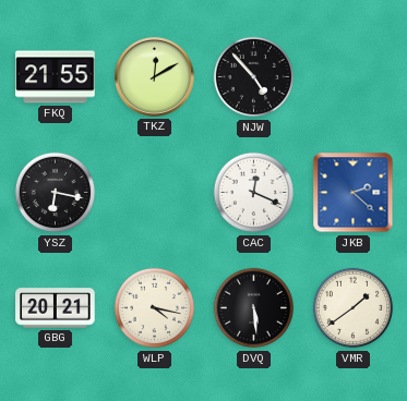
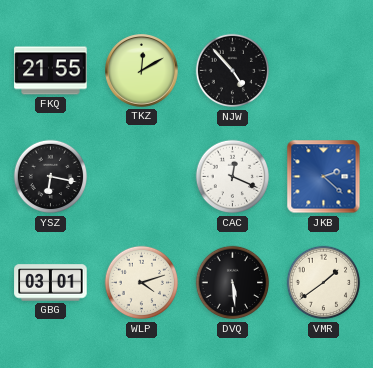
GBG: 20:21 -> 03:01 (51, 283)
WLP: 4:17 -> 4:12 (142, 283)
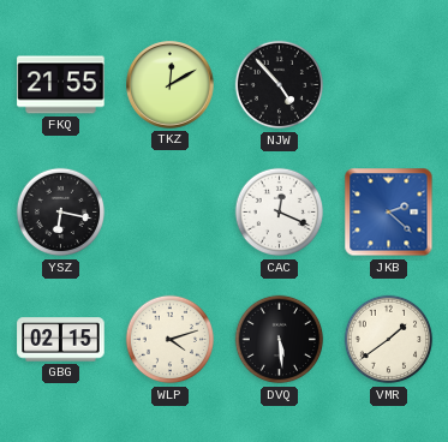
GBG: 03:01 -> 02:15 (61, 340)
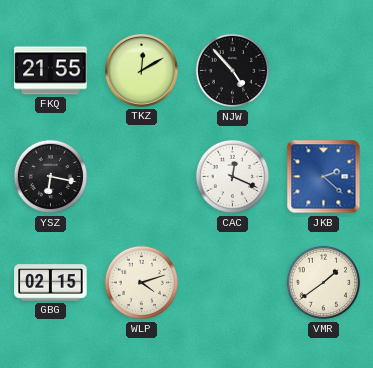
DVQ: 5:29 -> none (280, 340)
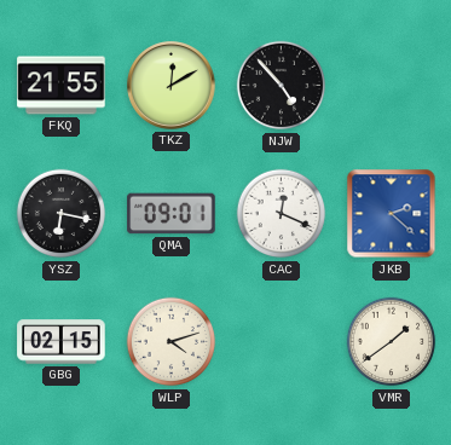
QMA: none -> 09:01 (172, 214)
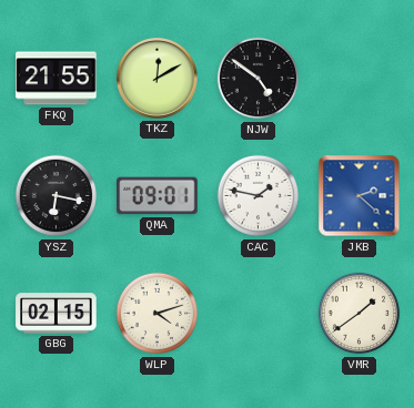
NJW: 4:53 -> 4:51 (259, 79)
CAC: 12:19 -> 1:47 (259, 196)
